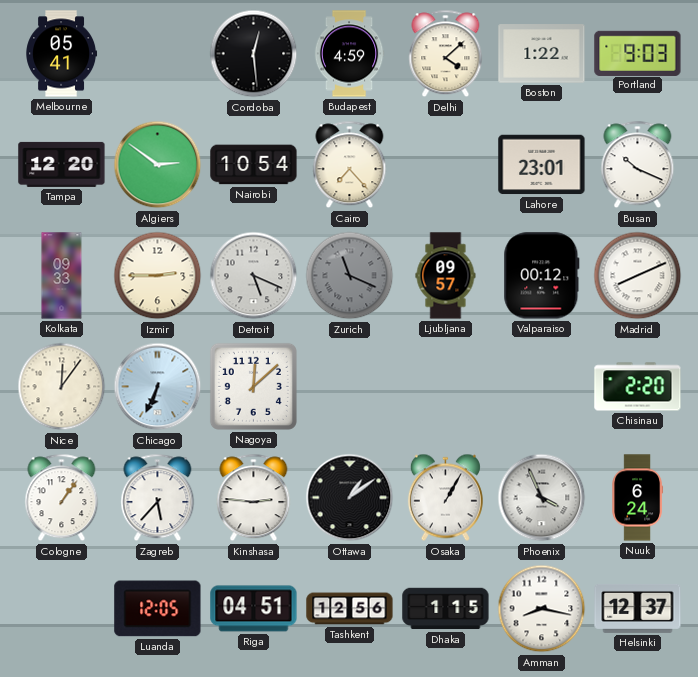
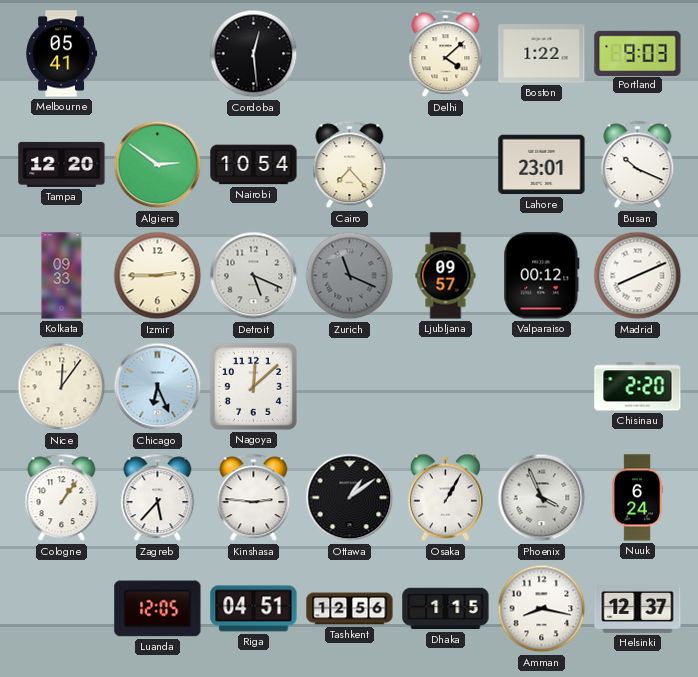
Budapest: 4:59 -> none (349, 54)
Chicago: 6:34 -> 6:26 (158, 387)
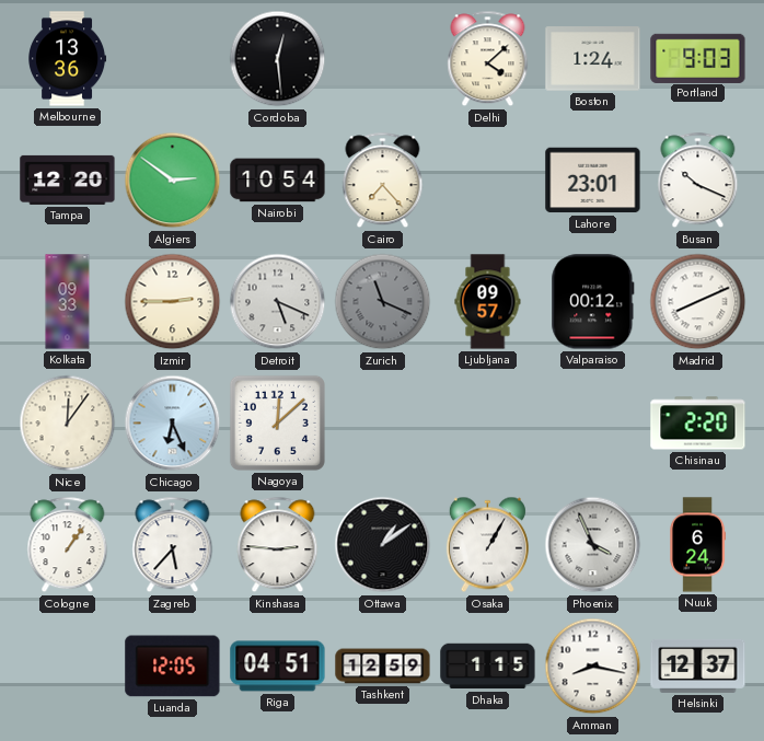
Melbourne: 05:41 -> 13:36 (68, 59)
Boston: 1:22 -> 1:24 (593, 59)
Tashkent: 12:56 -> 12:59 (383, 667)
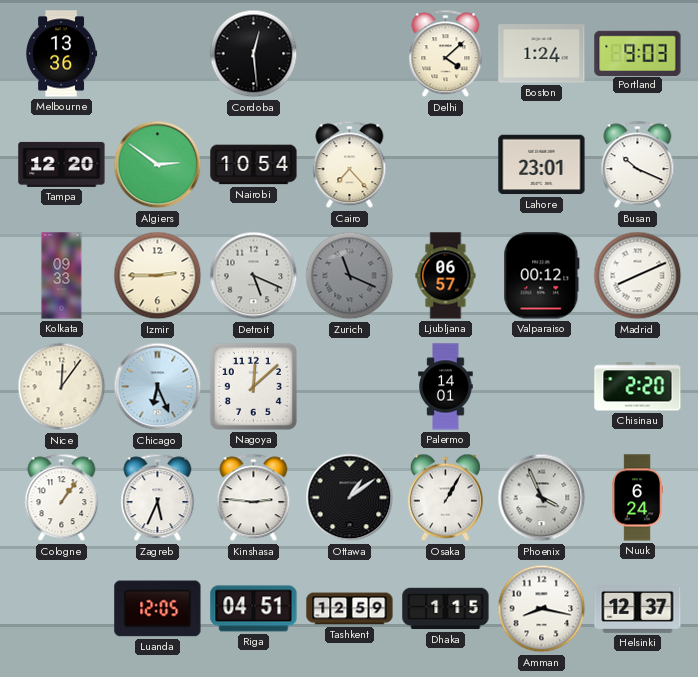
Ljubljana: 09:57 -> 06:57 (446, 276)
Palermo: none -> 14:01 (446, 387)
Zagreb: 5:37 -> 5:34 (158, 498)
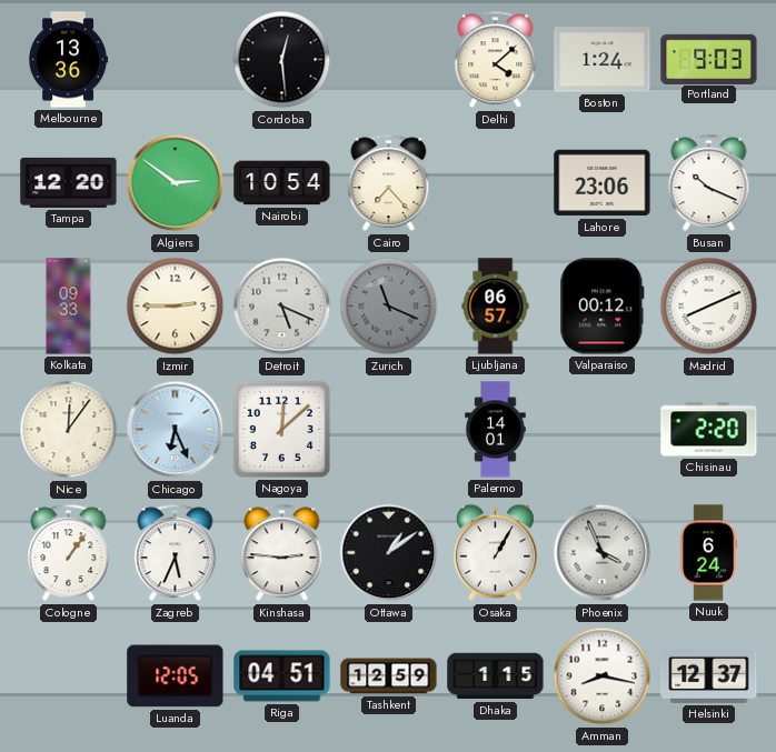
Lahore: 23:01 -> 23:06 (603, 183)
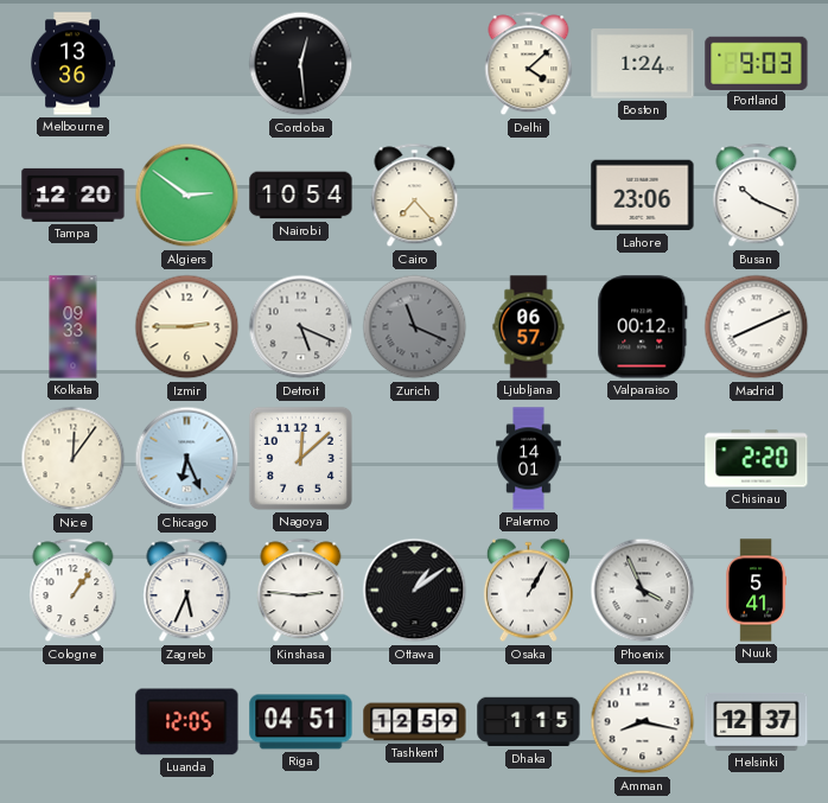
Nuuk: 6:24 -> 5:41 (757, 591)
